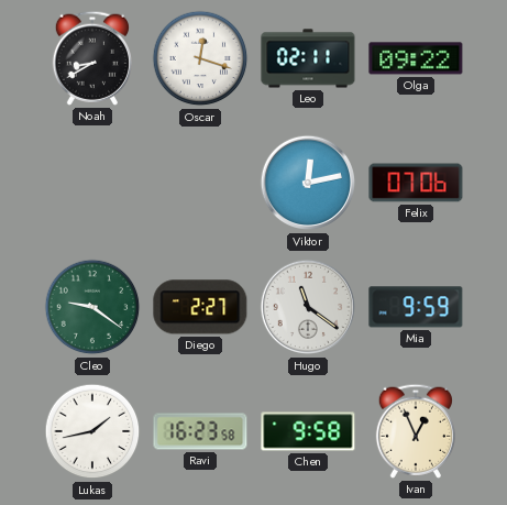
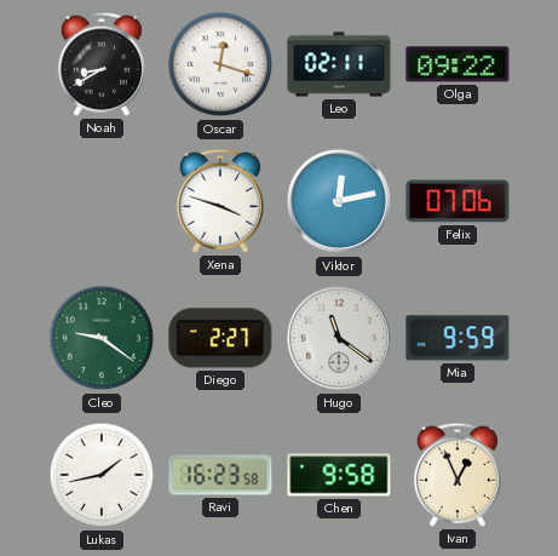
Xena: none -> 3:48 (219, 201)
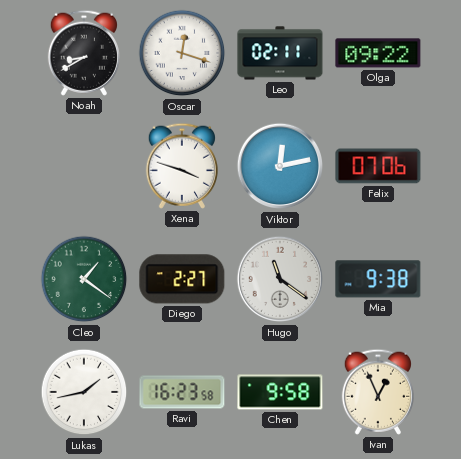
Cleo: 9:21 -> 1:21 (84, 279)
Mia: 9:59 -> 9:38 (378, 279)
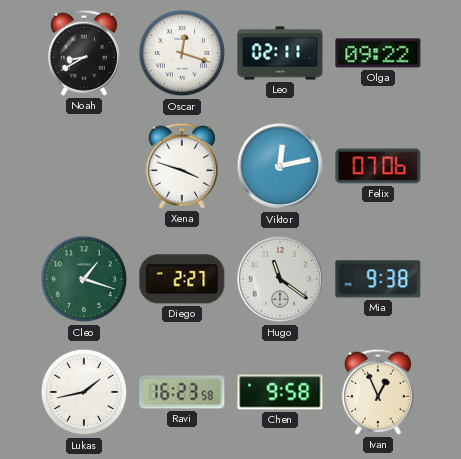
Cleo: 1:21 -> 1:18 (84, 279)
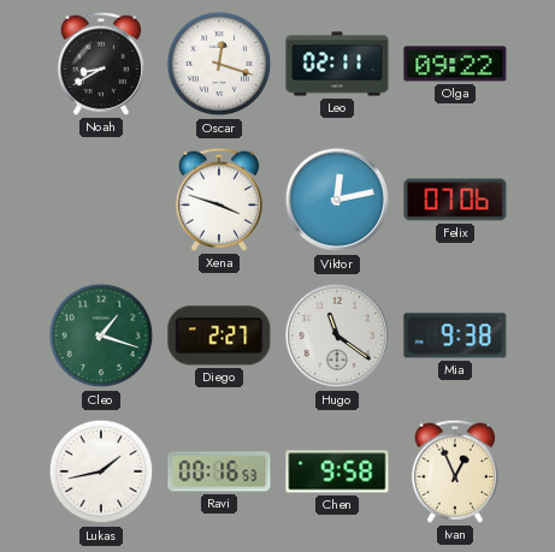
Ravi: 16:23 -> 00:16 (219, 471)
